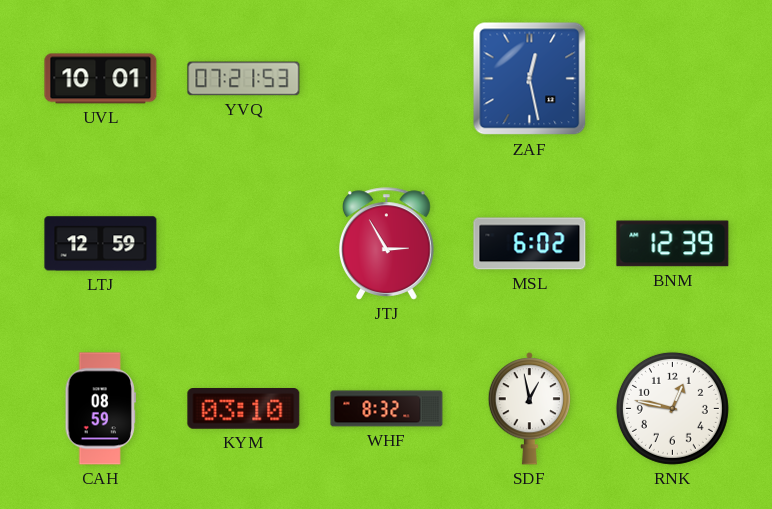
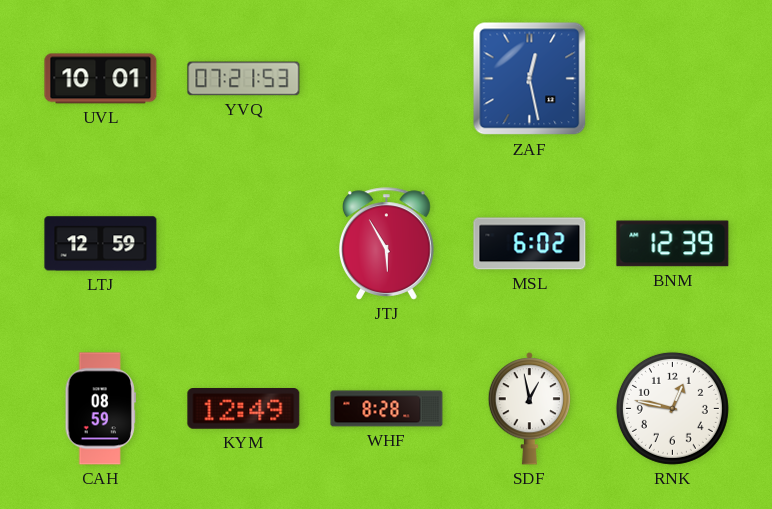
JTJ: 2:55 -> 5:55 (387, 244)
KYM: 03:10 -> 12:49 (244, 409)
WHF: 8:32 -> 8:28 (387, 409)
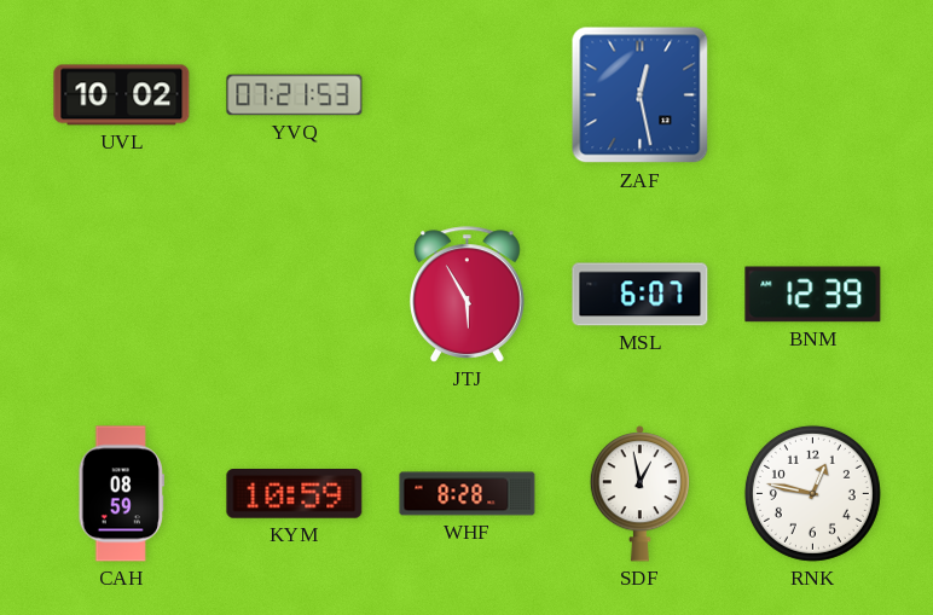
UVL: 10:01 -> 10:02 (122, 95)
LTJ: 12:59 -> none (101, 244)
MSL: 6:02 -> 6:07 (641, 295)
KYM: 12:49 -> 10:59 (295, 494)
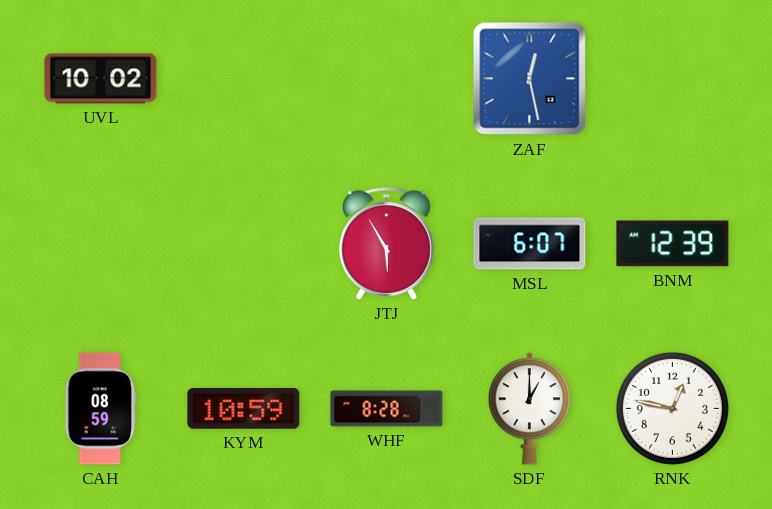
YVQ: 07:21 -> none (295, 95)
SDF: 12:58 -> 1:00 (529, 409)
